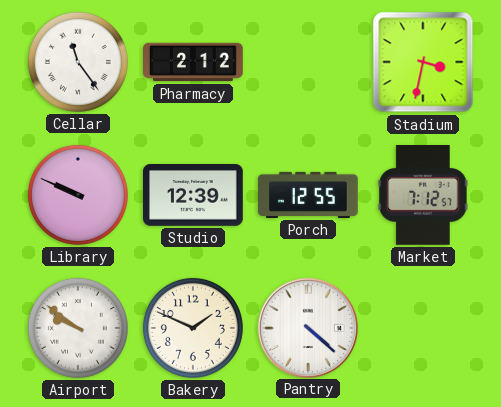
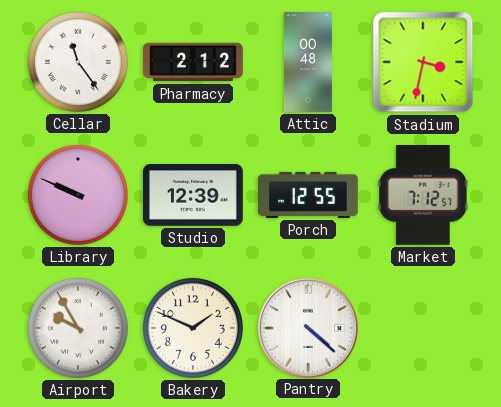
Attic: none -> 00:48 (308, 62)
Airport: 9:51 -> 9:55 (78, 328)
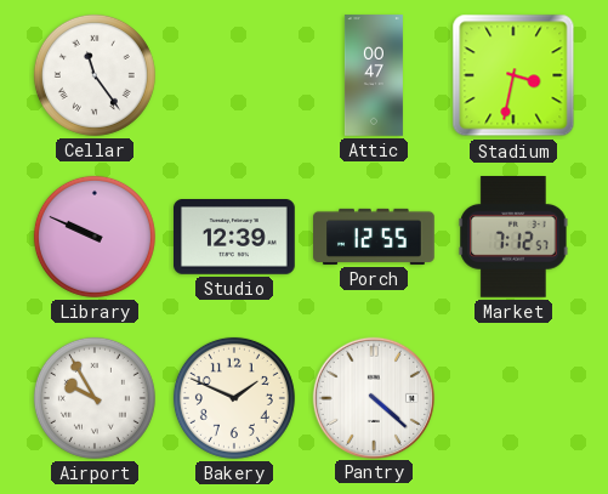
Pharmacy: 2:12 -> none (193, 62)
Attic: 00:48 -> 00:47 (374, 75)
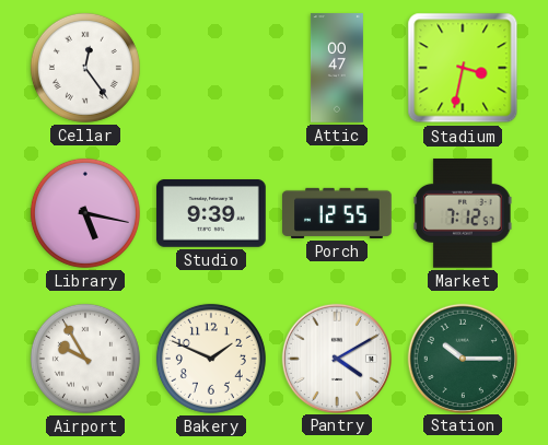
Cellar: 11:24 -> 12:24 (85, 68)
Library: 9:49 -> 5:17 (85, 213)
Studio: 12:39 -> 9:39 (212, 214)
Pantry: 4:22 -> 4:10 (336, 358)
Station: none -> 10:15 (462, 358)
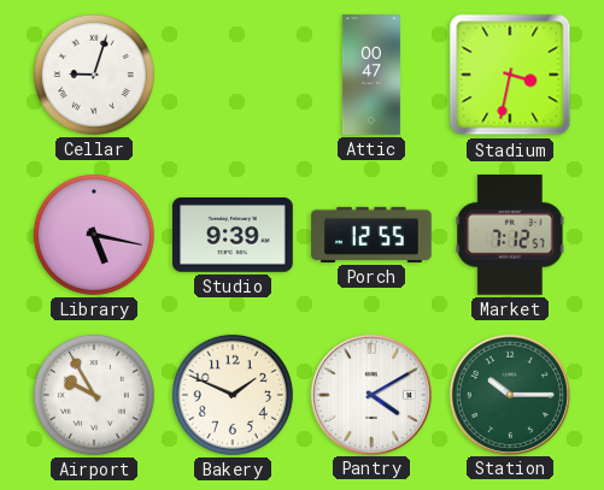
Cellar: 12:24 -> 9:03 (94, 75)
